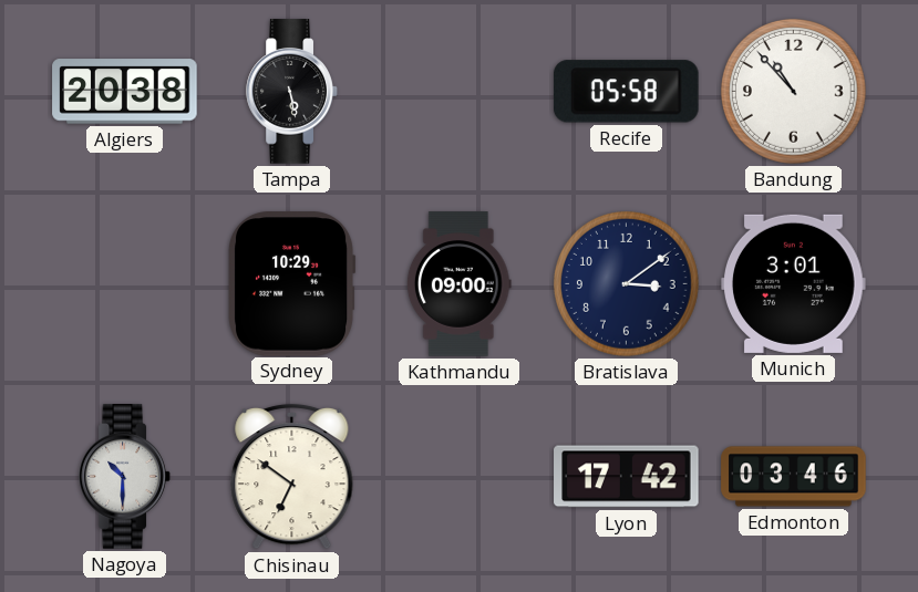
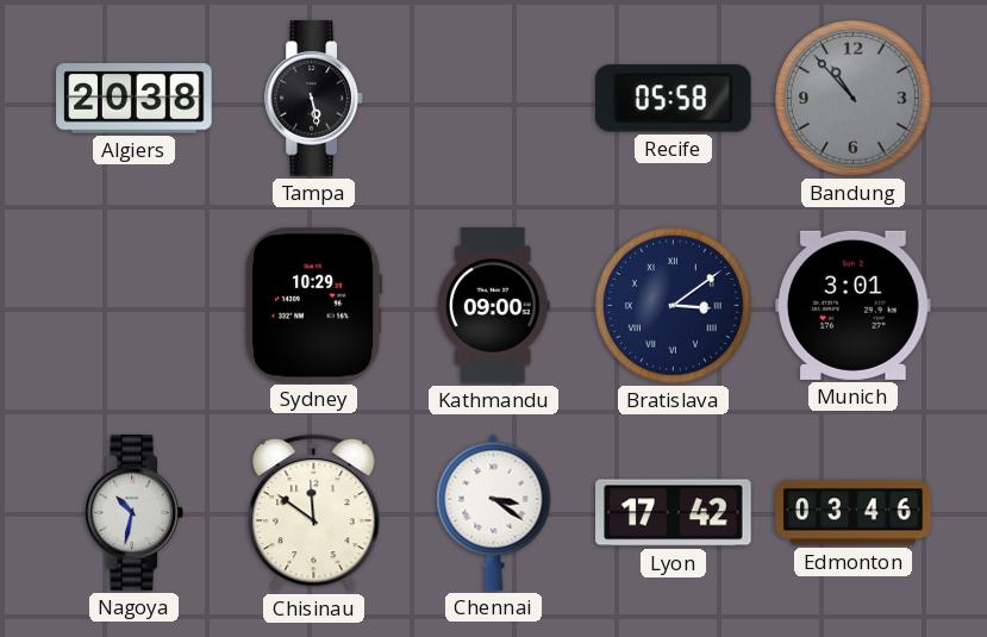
Bandung dial: white -> grey (854, 99)
Bratislava numerals: Arabic -> Roman (674, 306)
Nagoya: 10:30 -> 10:32 (135, 513)
Chisinau: 6:51 -> 11:51 (314, 513)
Chennai: none -> 3:21 (494, 512)
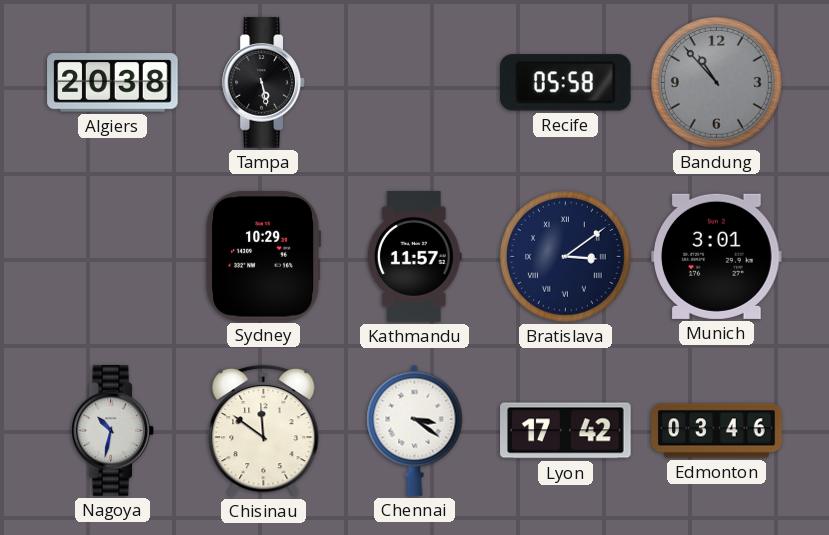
Kathmandu: 09:00 -> 11:57 (414, 257)
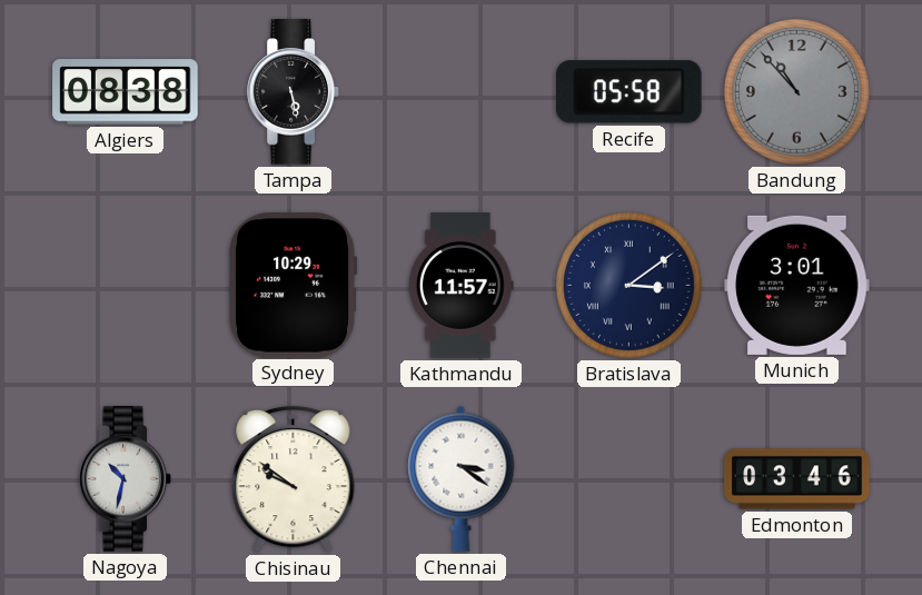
Algiers: 20:38 -> 08:38 (126, 92)
Chisinau: 11:51 -> 9:51 (294, 479)
Lyon: 17:42 -> none (566, 431)
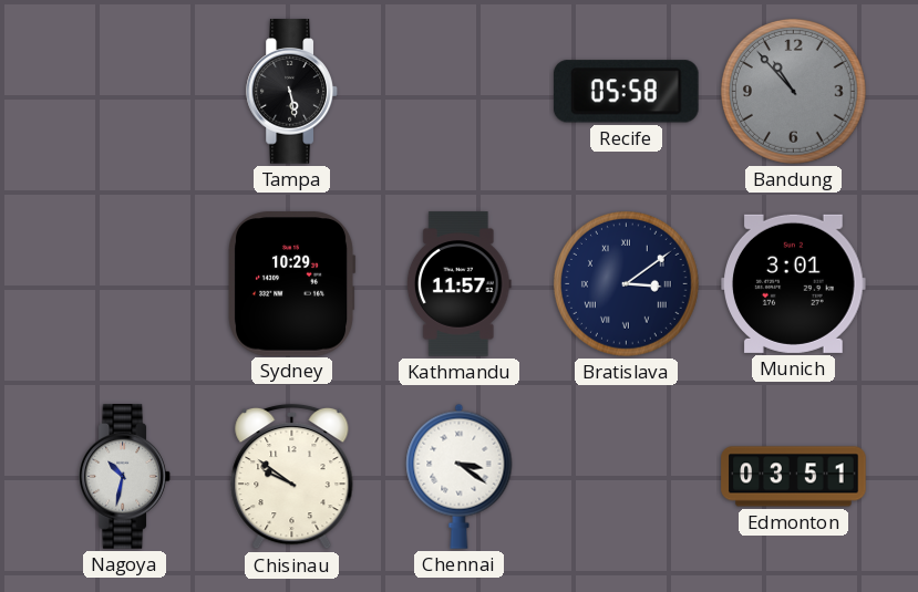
Algiers: 08:38 -> none (126, 92)
Edmonton: 03:46 -> 03:51 (794, 477)
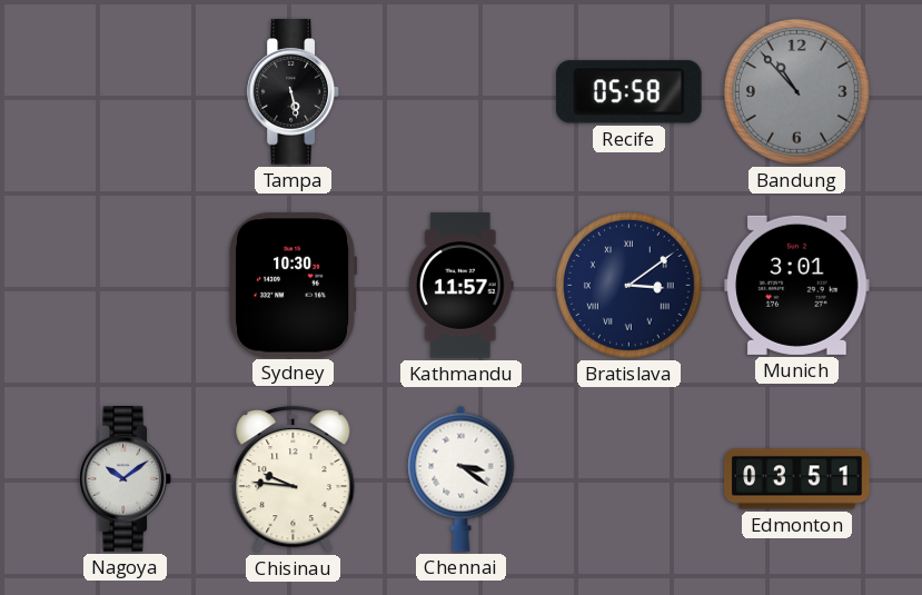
Sydney: 10:29 -> 10:30 (294, 286)
Nagoya: 10:32 -> 10:09 (126, 479)
Chisinau: 9:51 -> 9:46 (294, 479)
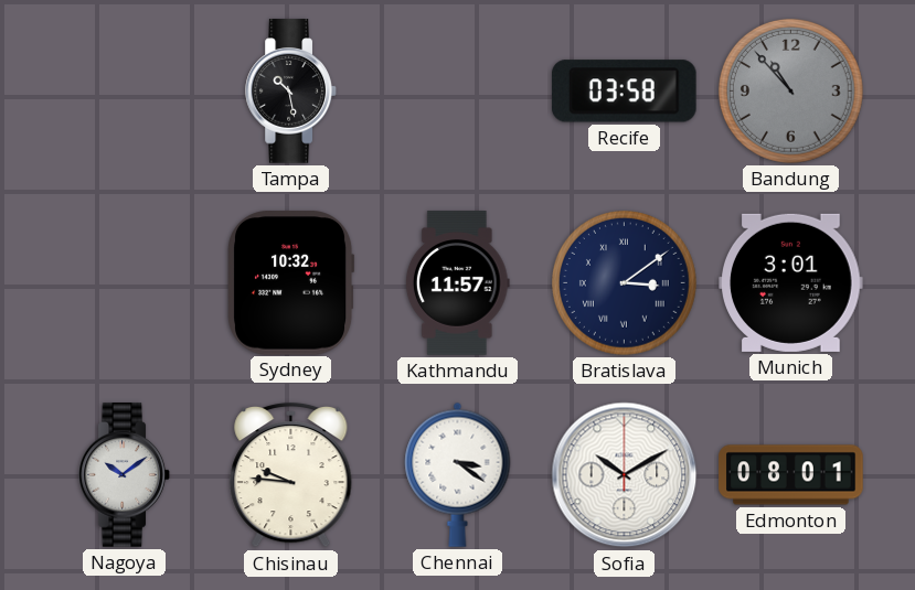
Tampa: 5:28 -> 10:28 (291, 92)
Recife: 05:58 -> 03:58 (624, 92)
Sydney: 10:30 -> 10:32 (291, 283)
Sofia: none -> 10:10 (625, 475)
Edmonton: 03:51 -> 08:01 (791, 475)
